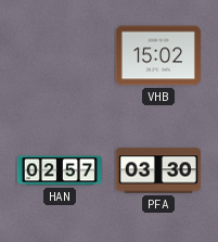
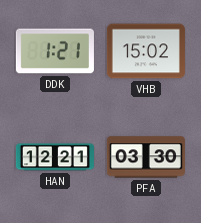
DDK: none -> 1:21 (55, 51)
HAN: 02:57 -> 12:21 (55, 157)
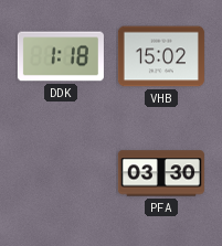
DDK: 1:21 -> 1:18 (61, 56)
HAN: 12:21 -> none (55, 157)
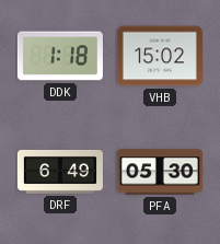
DRF: none -> 6:49 (60, 172)
PFA: 03:30 -> 05:30 (160, 172)
